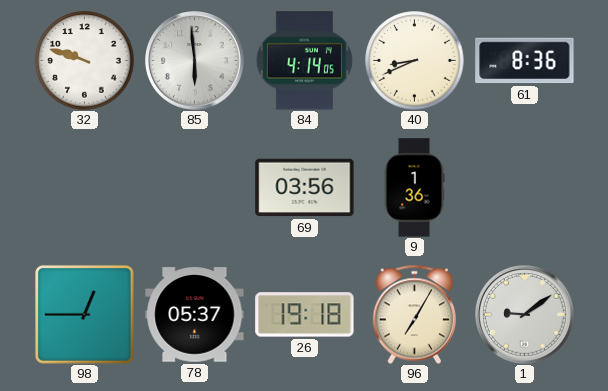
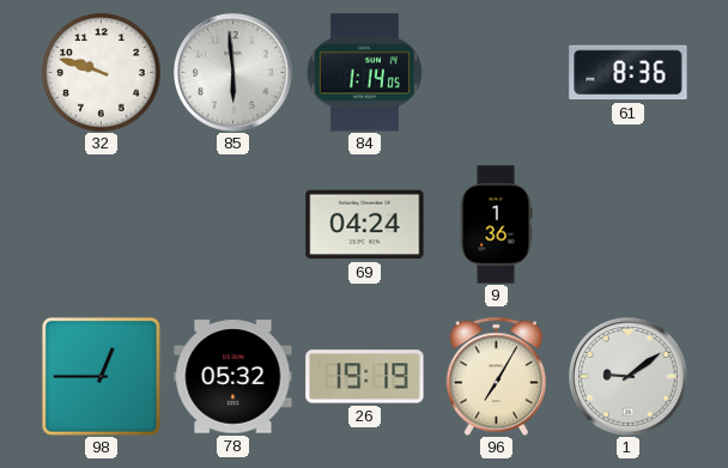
84: 4:14 -> 1:14 (364, 73)
40: 8:41 -> none (415, 61)
69: 03:56 -> 04:24 (365, 225)
78: 05:37 -> 05:32 (233, 377)
26: 19:18 -> 19:19 (365, 377)
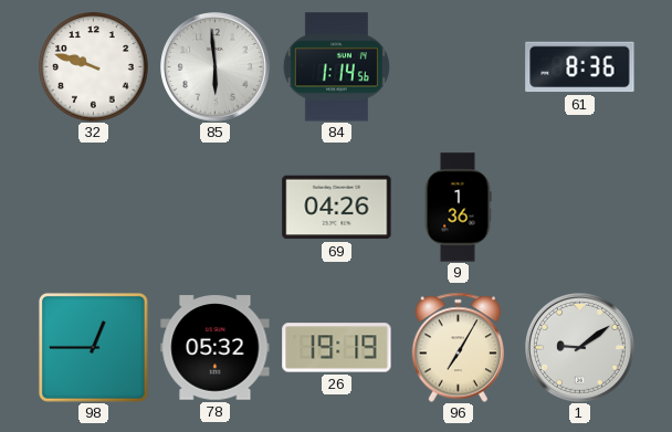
84: 1:14:05 -> 1:14:56 (336, 67)
69: 04:24 -> 04:26 (337, 208)
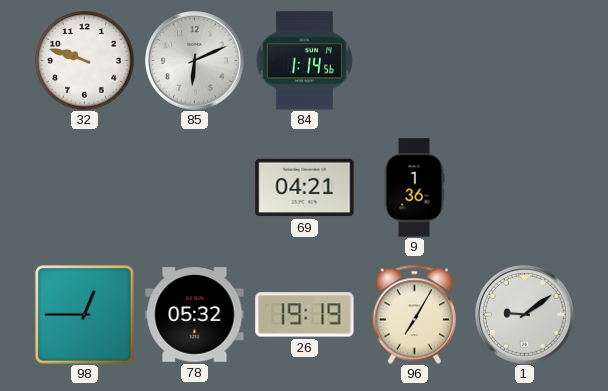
85: 5:59 -> 6:11 (195, 61)
61: 8:36 -> none (580, 67)
69: 04:26 -> 04:21 (305, 188)
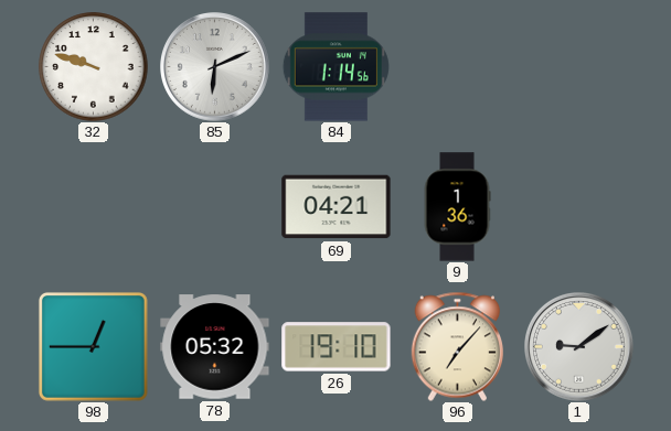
26: 19:19 -> 19:10 (337, 347)
96: 7:05 -> 7:07 (457, 346)
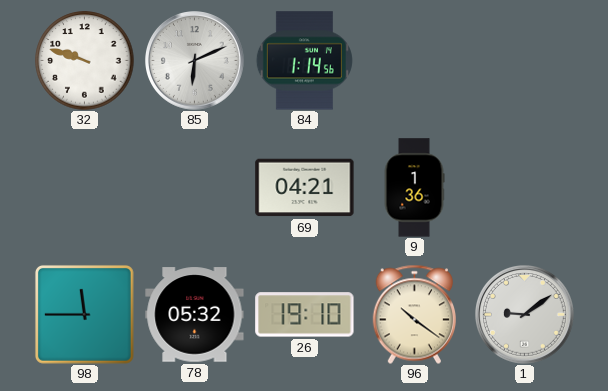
98: 12:45 -> 11:45 (84, 314)
96: 7:07 -> 10:21 (414, 314)
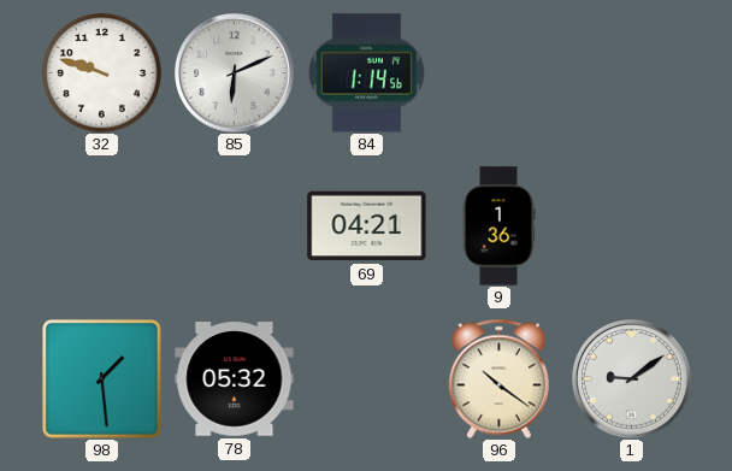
98: 11:45 -> 1:29 (101, 378)
26: 19:10 -> none (305, 315)
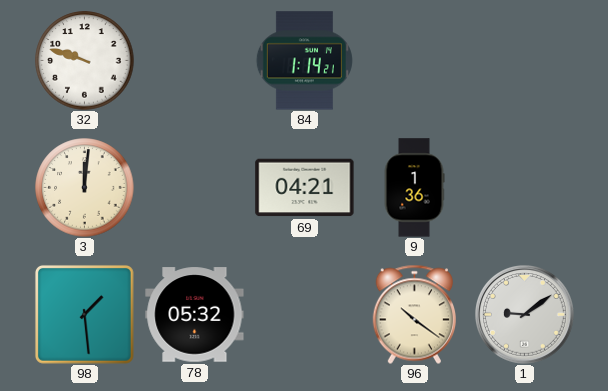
85: 6:11 -> none (235, 73)
84: 1:14:56 -> 1:14:21 (304, 61)
3: none -> 12:01 (85, 188)
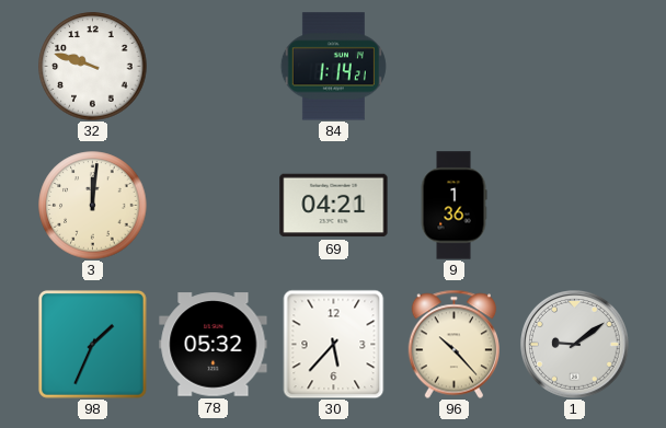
98: 1:29 -> 1:34 (92, 344)
30: none -> 5:37 (334, 344)
96: 10:21 -> 10:23 (453, 344)
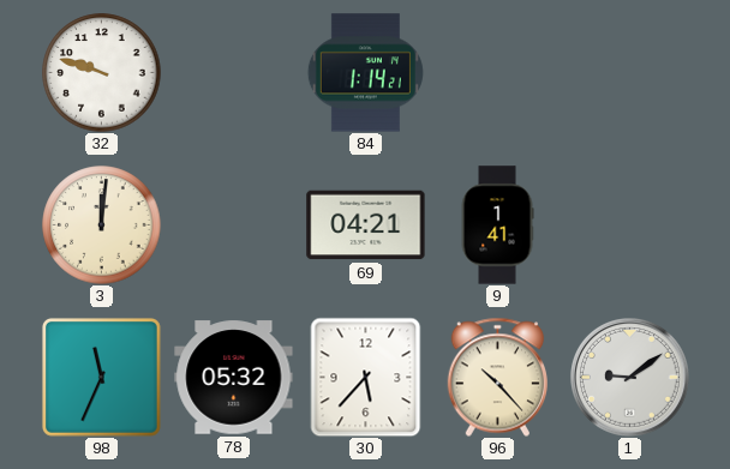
9: 1:36 -> 1:41 (497, 226)
98: 1:34 -> 11:34 (101, 377)
